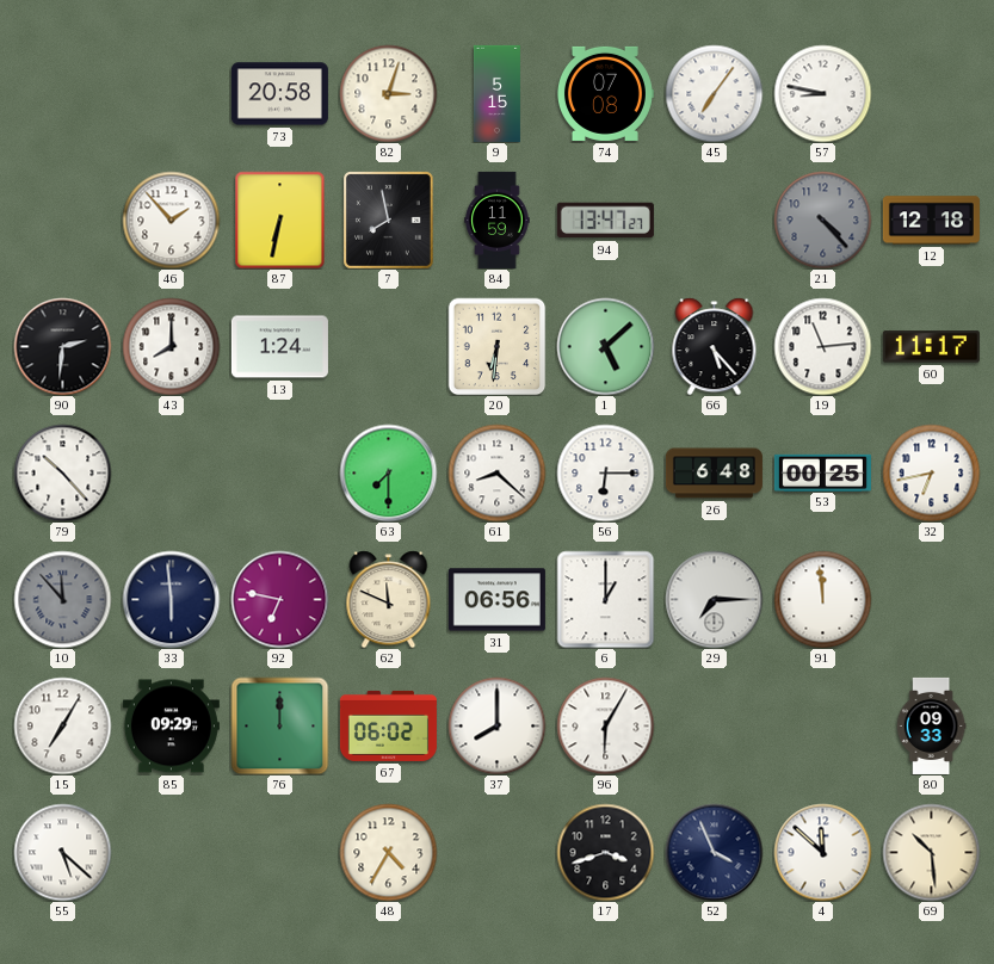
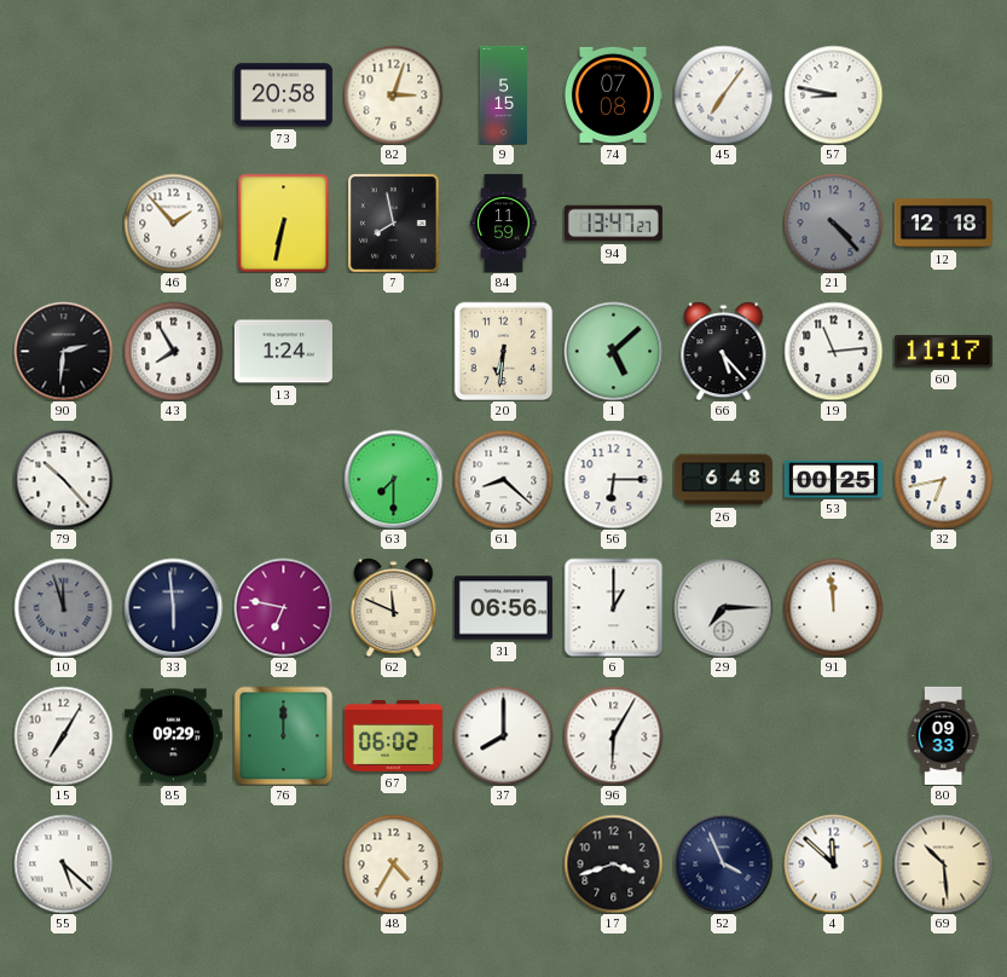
43: 8:00 -> 7:55 (173, 351)
10: 11:53 -> 11:57 (63, 607)
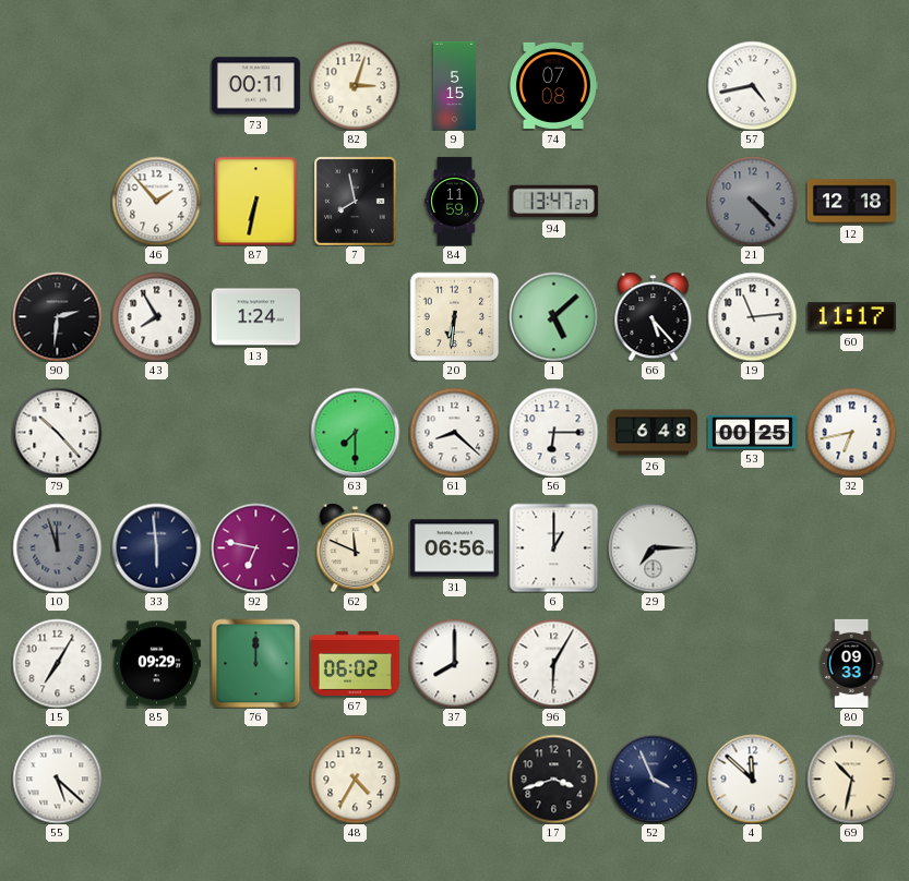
73: 20:58 -> 00:11 (255, 86)
45: 7:06 -> none (723, 94)
57: 8:47 -> 4:43 (752, 85)
91: 11:59 -> none (833, 607)
69: 10:29 -> 10:32 (851, 779)
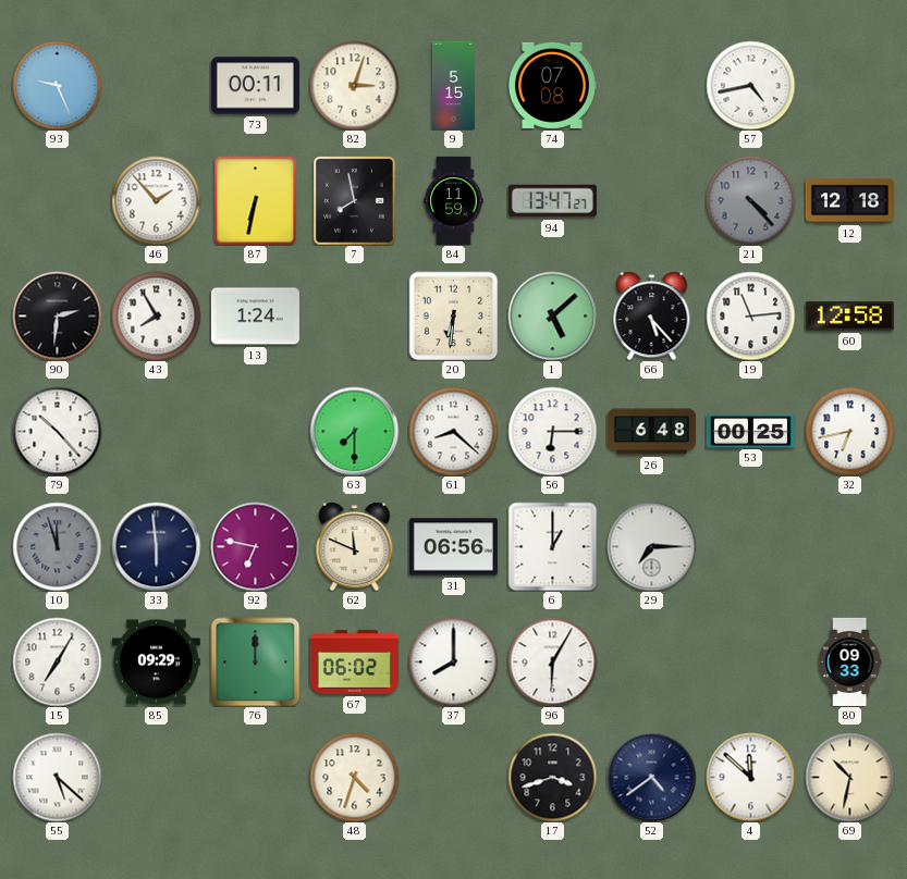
93: none -> 9:26 (57, 85)
60: 11:17 -> 12:58 (849, 317)
48: 4:35 -> 4:33 (354, 777)
52: 3:56 -> 4:39 (651, 777)
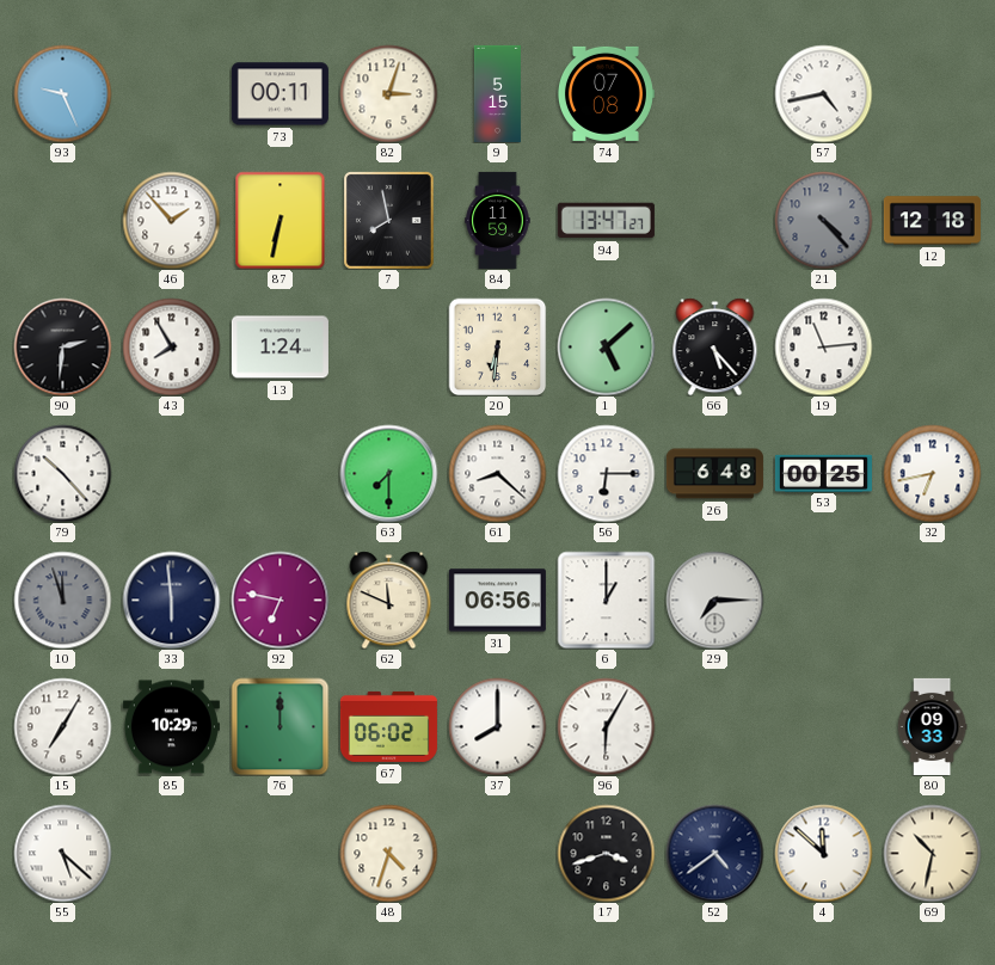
60: 12:58 -> none (849, 317)
85: 09:29 -> 10:29 (171, 727)
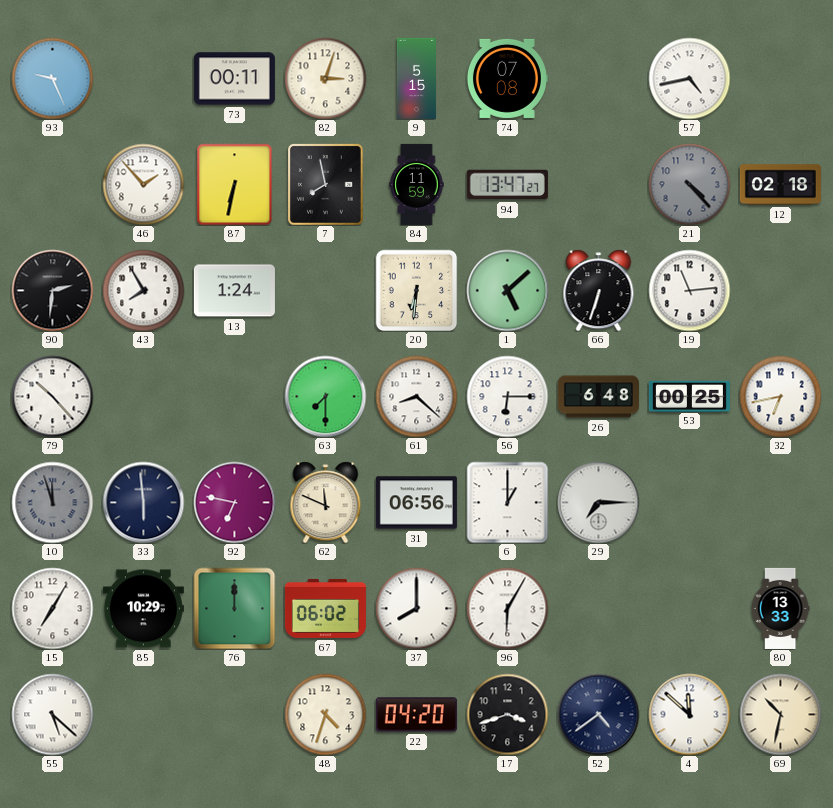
12: 12:18 -> 02:18 (780, 185)
66: 5:23 -> 6:33 (599, 290)
80: 09:33 -> 13:33 (780, 608)
22: none -> 04:20 (416, 715)
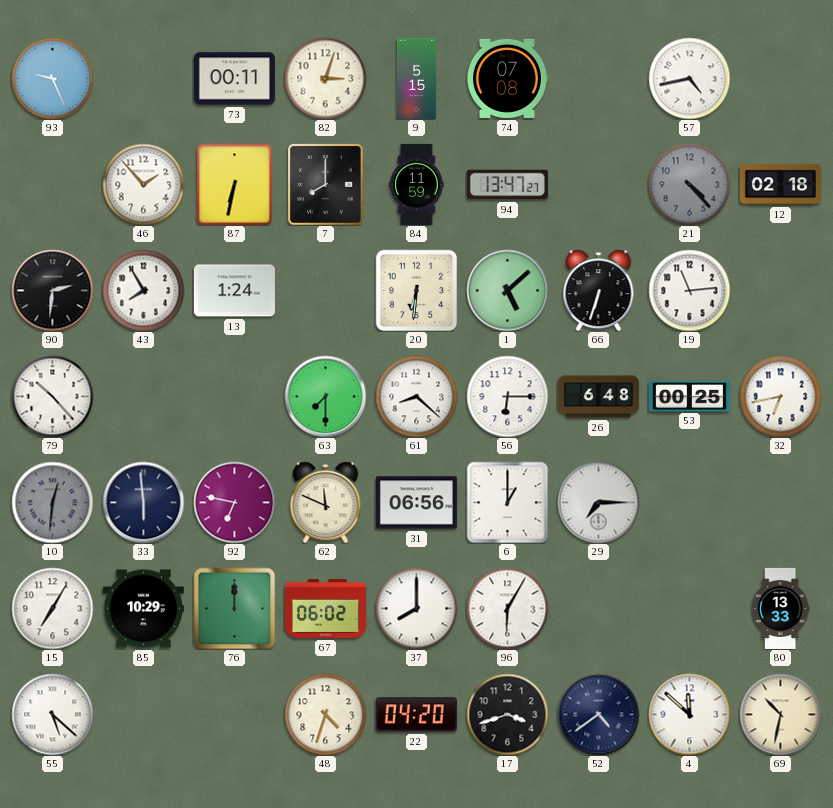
7: 7:58 -> 8:00 (326, 184)
10: 11:57 -> 12:31 (52, 502)
